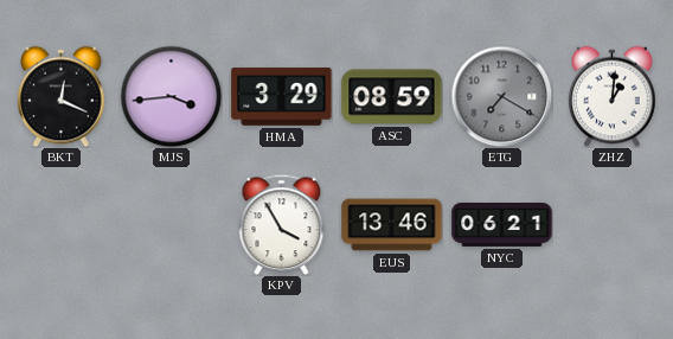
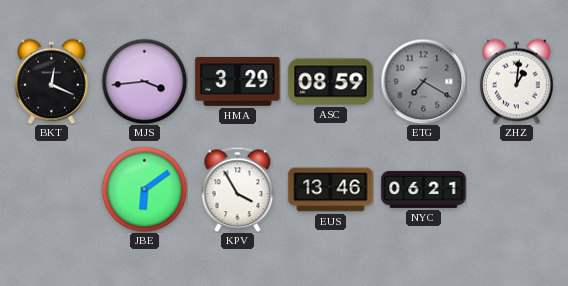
JBE: none -> 6:09 (144, 189)
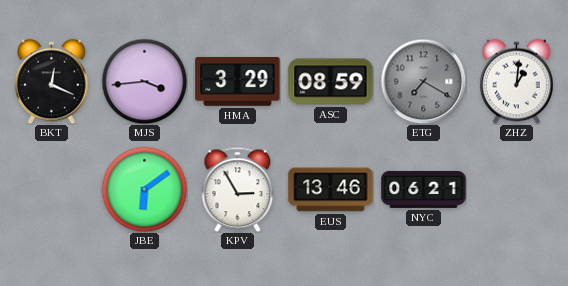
KPV: 3:55 -> 2:55 (238, 189)
